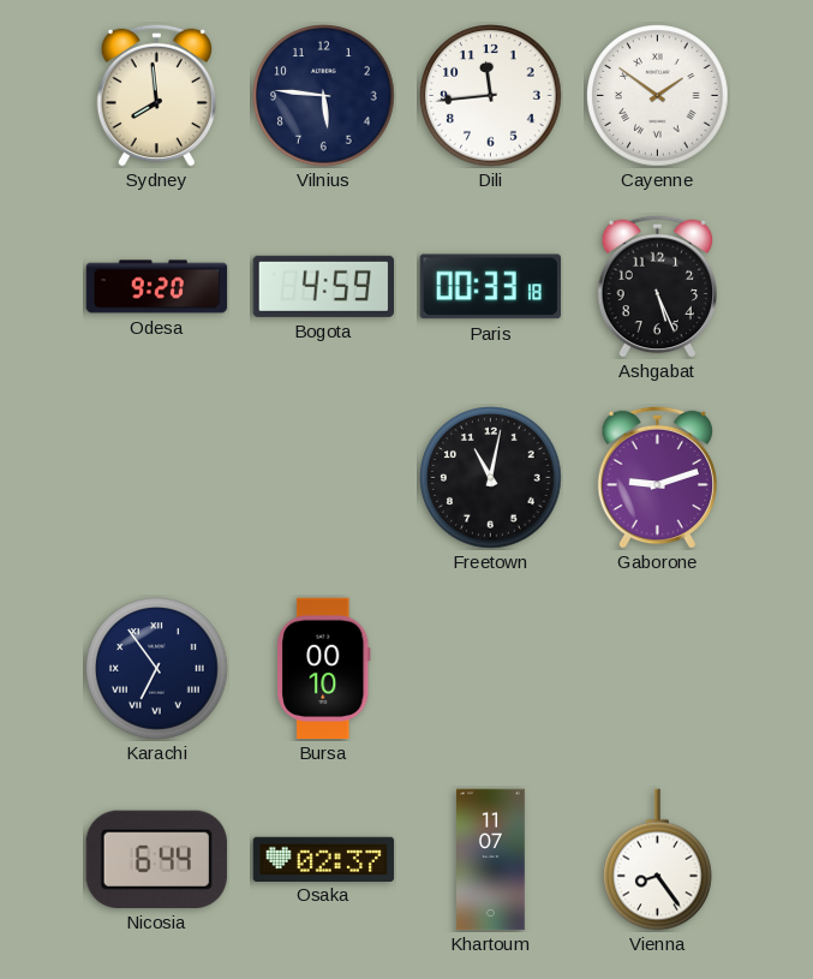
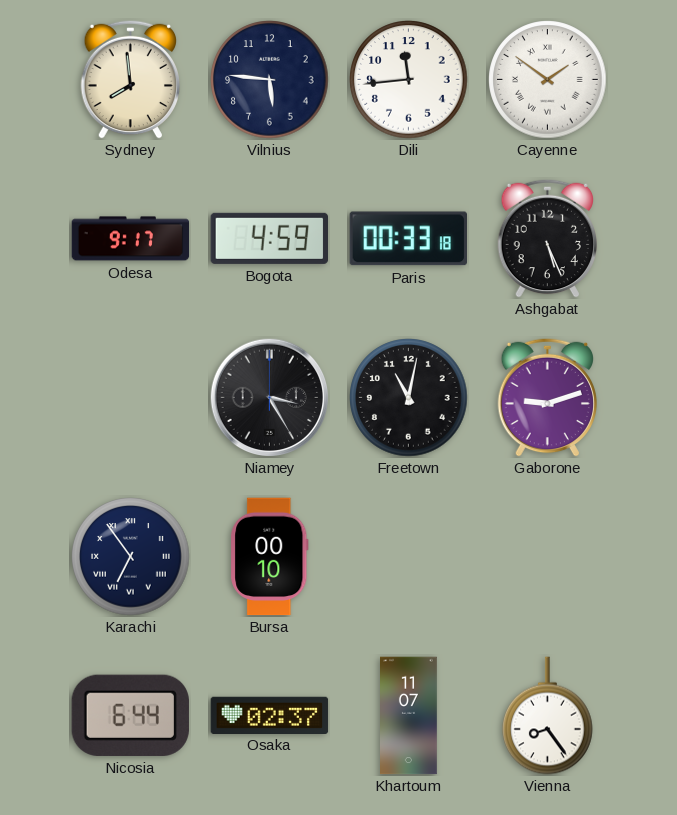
Odesa: 9:20 -> 9:17 (131, 239)
Niamey: none -> 3:25 (269, 397)
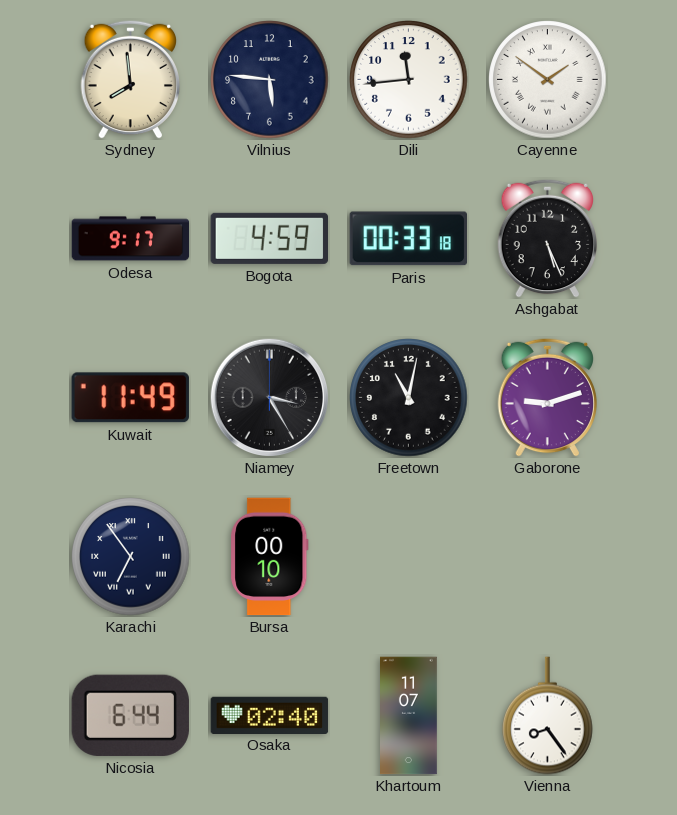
Kuwait: none -> 11:49 (130, 398)
Osaka: 02:37 -> 02:40 (270, 715)
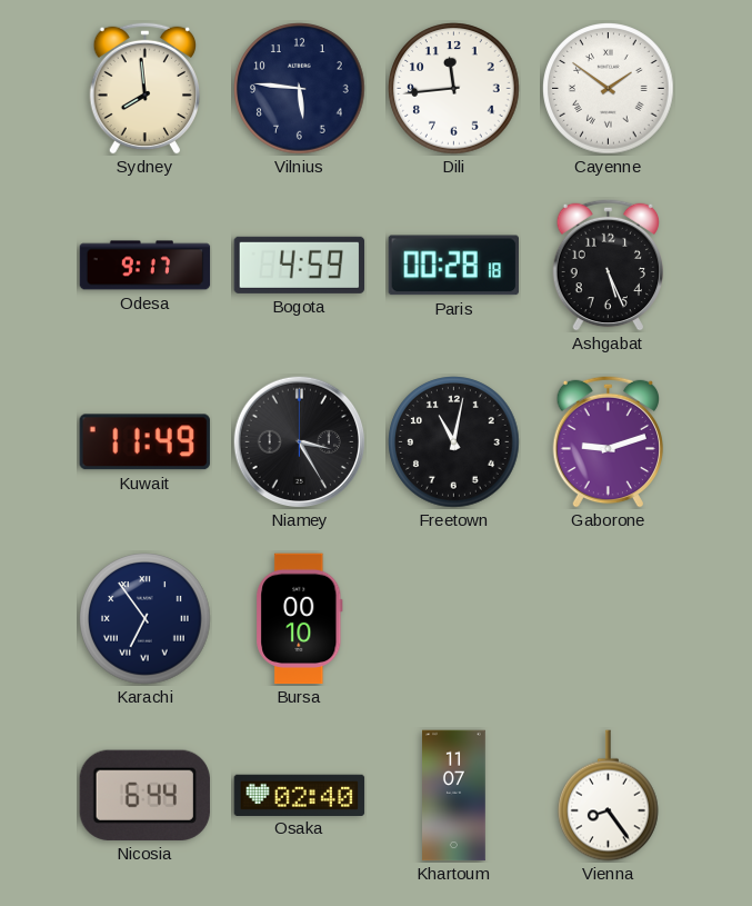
Paris: 00:33 -> 00:28 (453, 266)
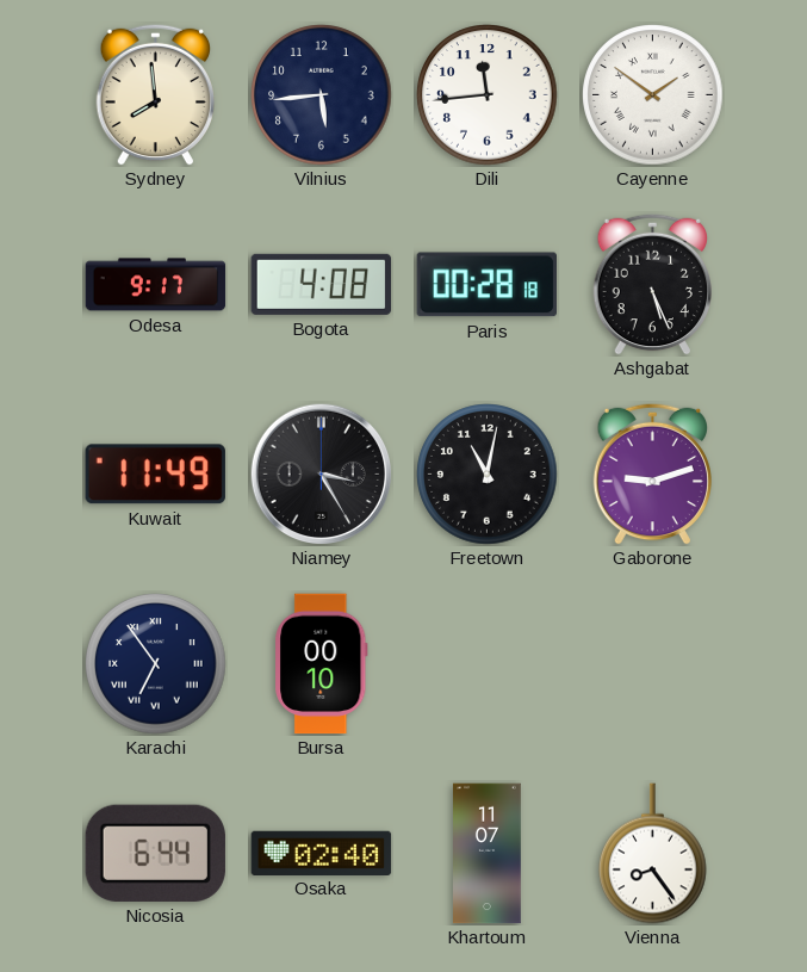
Vilnius: 5:46 -> 5:44 (322, 95)
Bogota: 4:59 -> 4:08 (322, 284)
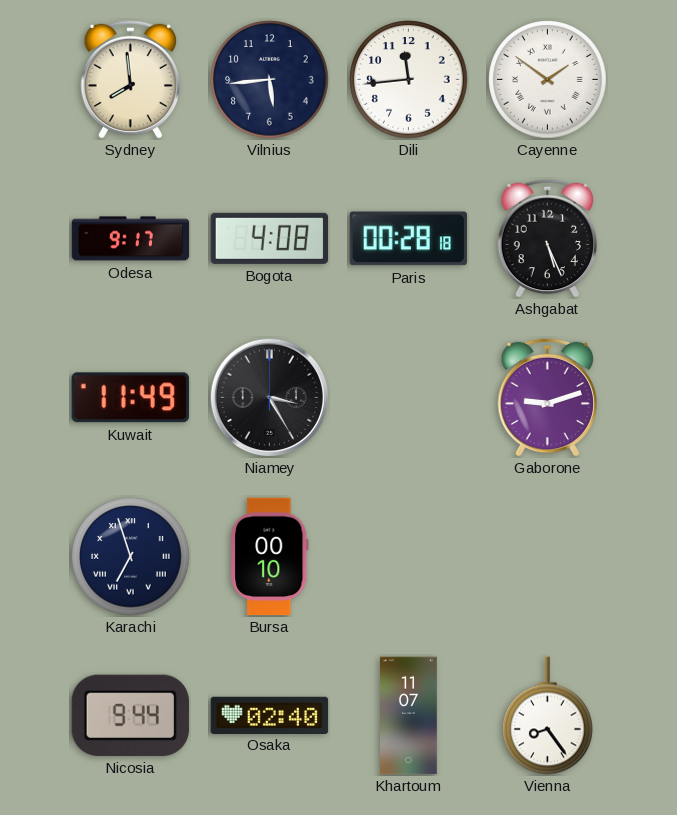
Freetown: 11:02 -> none (488, 475)
Karachi: 6:54 -> 6:57 (131, 557)
Nicosia: 6:44 -> 9:44 (130, 715)
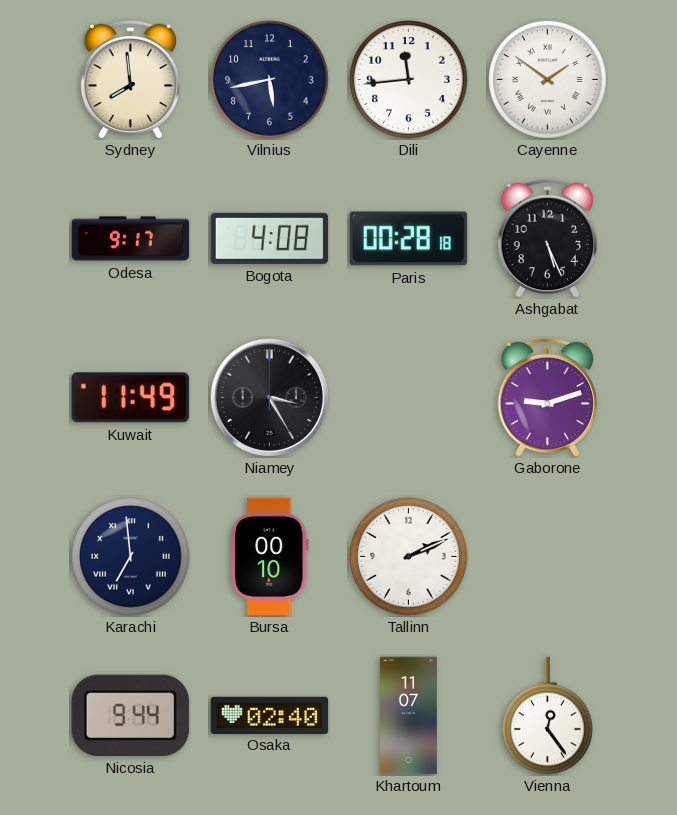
Vilnius: 5:44 -> 5:43 (270, 80)
Karachi: 6:57 -> 6:59 (131, 557)
Tallinn: none -> 2:11 (409, 557)
Vienna: 8:24 -> 12:24 (548, 716)
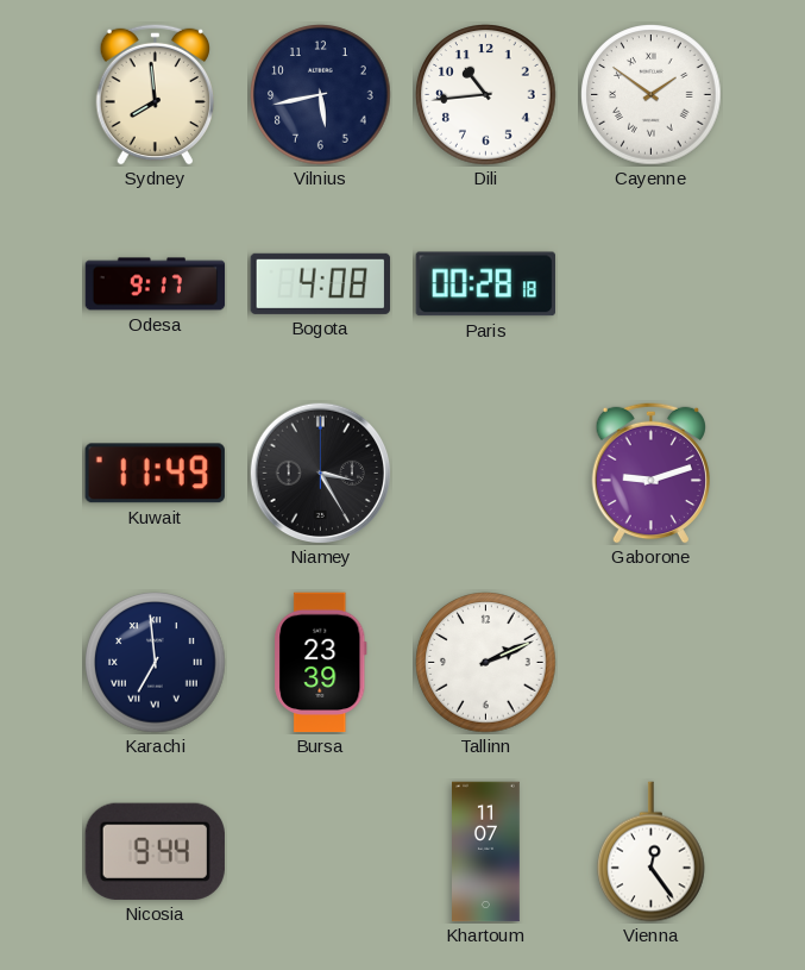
Dili: 11:44 -> 10:44 (486, 95)
Ashgabat: 5:26 -> none (547, 238)
Bursa: 00:10 -> 23:39 (321, 663)
Osaka: 02:40 -> none (270, 715)
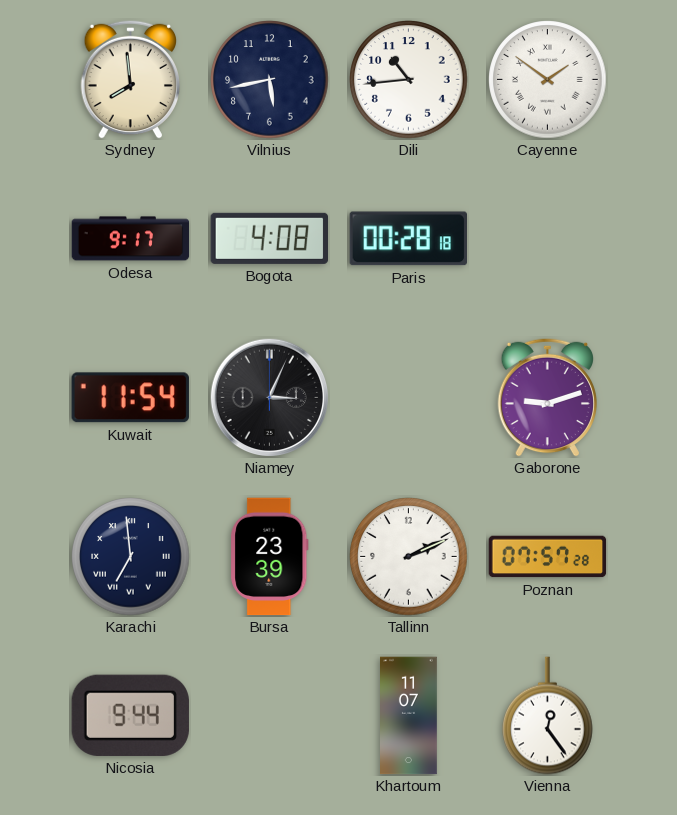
Kuwait: 11:49 -> 11:54 (130, 398)
Niamey: 3:25 -> 3:04 (269, 397)
Poznan: none -> 07:57 (548, 557)
